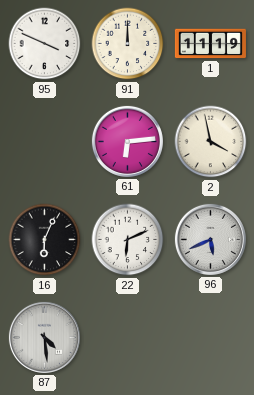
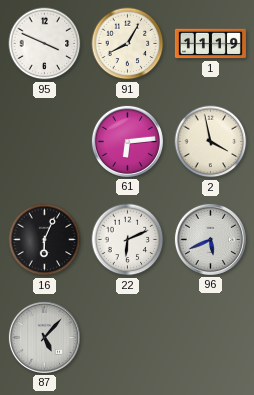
91: 12:00 -> 8:05 (128, 44)
87: 4:29 -> 5:07 (44, 337)
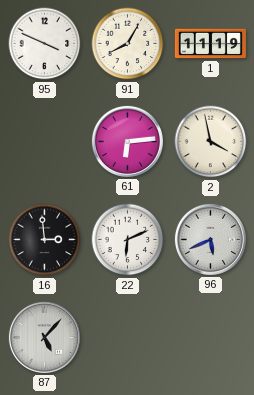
16: 6:04 -> 2:59 (45, 240)
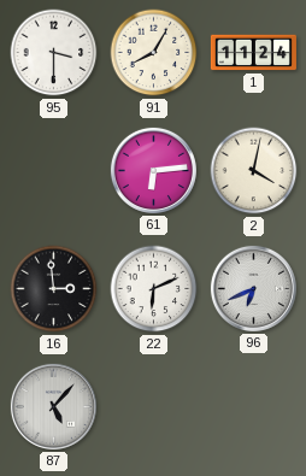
95: 3:49 -> 3:30 (54, 53)
1: 11:19 -> 11:24 (253, 53)
2: 3:58 -> 4:02 (254, 171)
96: 5:41 -> 6:41 (253, 288)
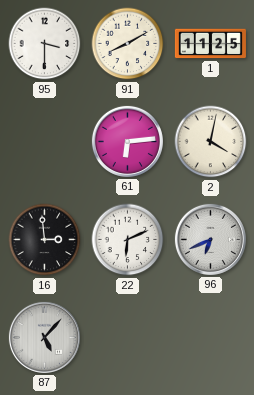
91: 8:05 -> 8:10 (128, 44)
1: 11:24 -> 11:25 (210, 44)
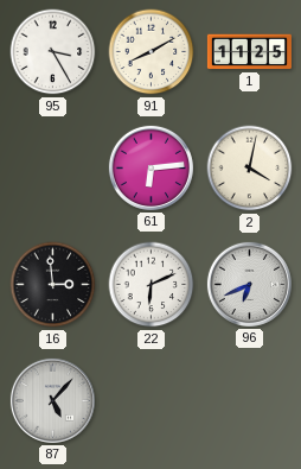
95: 3:30 -> 3:25 (53, 52)
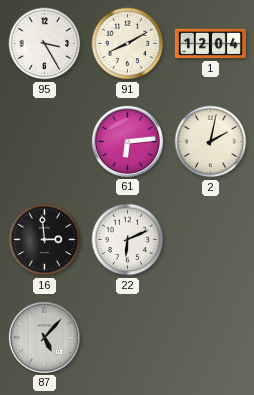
1: 11:25 -> 12:04 (210, 44)
2: 4:02 -> 2:02 (211, 142)
96: 6:41 -> none (249, 284)
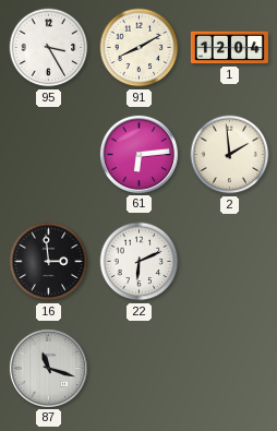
2: 2:02 -> 1:59 (230, 155)
87: 5:07 -> 11:18 (48, 368)
